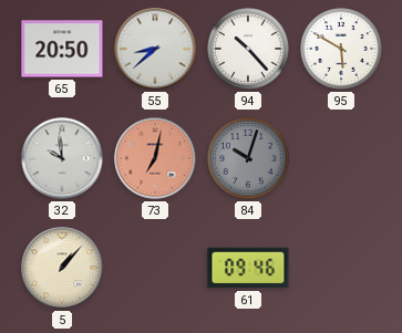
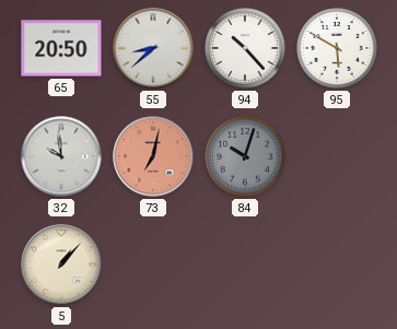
61: 09:46 -> none (248, 268)
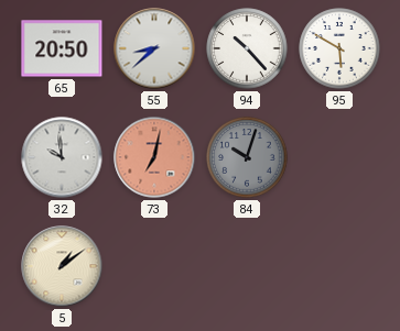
5: 1:07 -> 1:09 (62, 266)
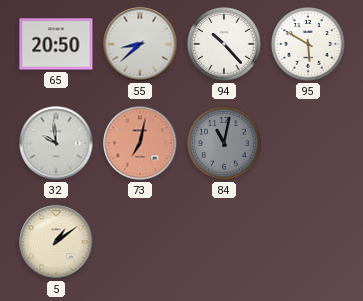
84: 10:03 -> 11:02 (224, 143)
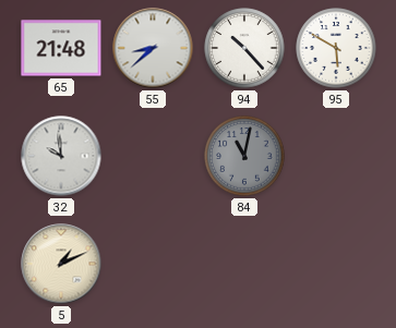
65: 20:50 -> 21:48 (61, 48)
73: 7:02 -> none (140, 143)
5: 1:09 -> 1:11 (61, 264)
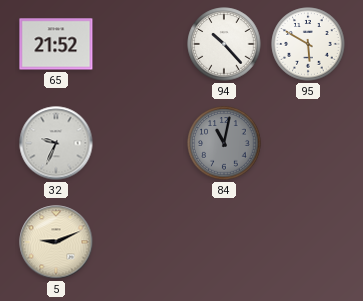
65: 21:48 -> 21:52 (56, 44)
55: 8:38 -> none (153, 48)
32: 9:59 -> 9:34 (56, 143)
5: 1:11 -> 9:11 (56, 242)
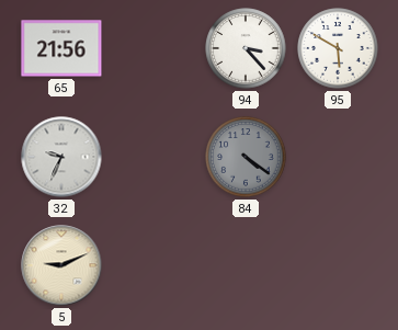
65: 21:52 -> 21:56 (61, 48)
94: 10:23 -> 3:23 (246, 48)
84: 11:02 -> 4:21 (246, 157)
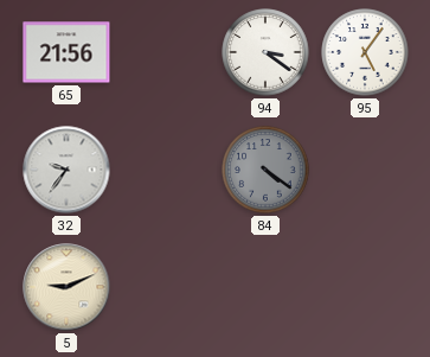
94: 3:23 -> 3:21 (265, 52)
95: 5:50 -> 5:06 (365, 52)
32: 9:34 -> 9:36 (66, 170)
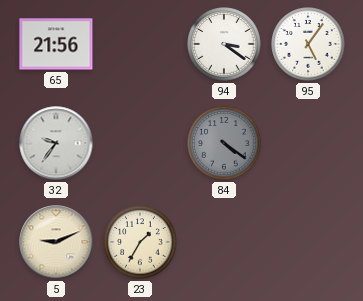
23: none -> 1:35 (140, 242)
